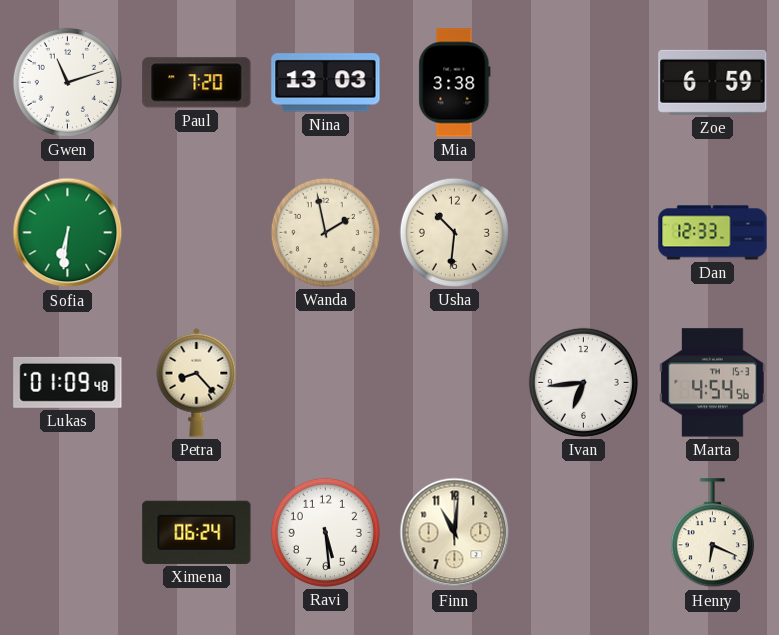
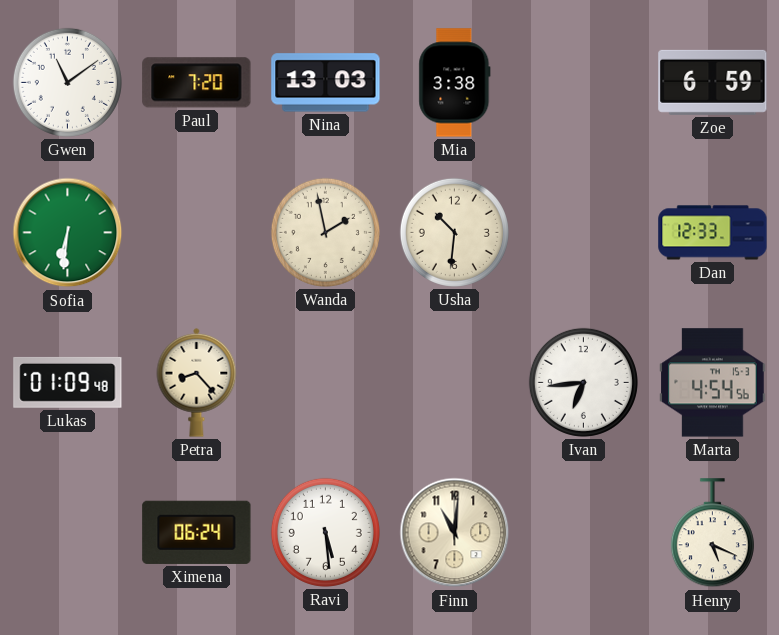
Gwen: 11:12 -> 11:09 (67, 82)
Henry: 6:19 -> 5:19 (712, 533)
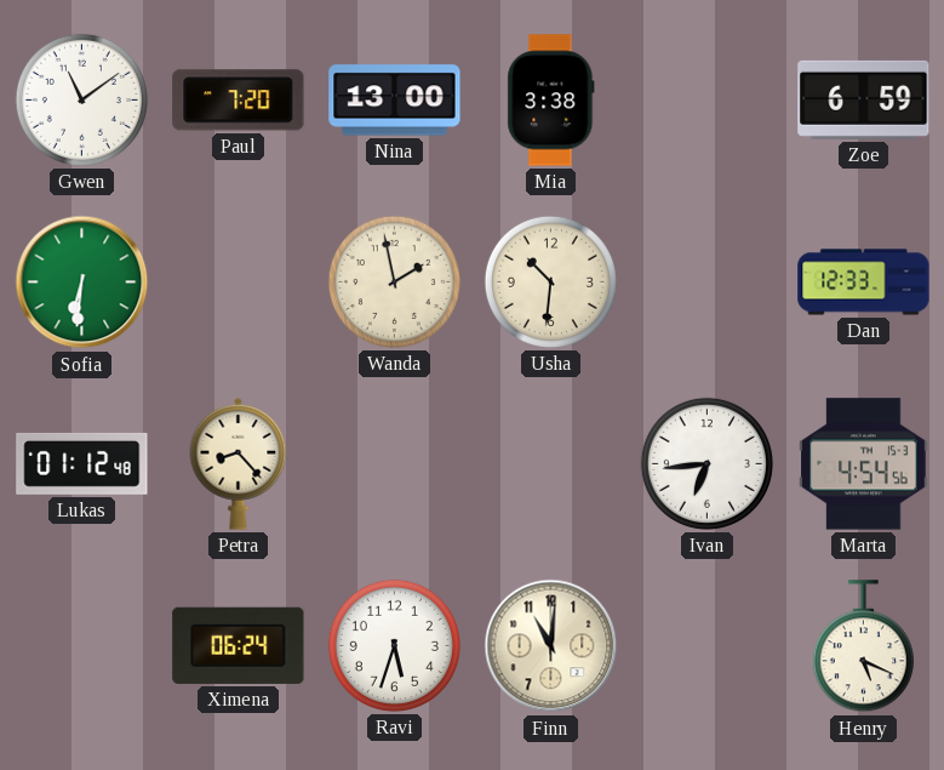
Nina: 13:03 -> 13:00 (395, 101)
Lukas: 01:09 -> 01:12 (82, 463)
Ravi: 5:29 -> 5:33 (394, 645)
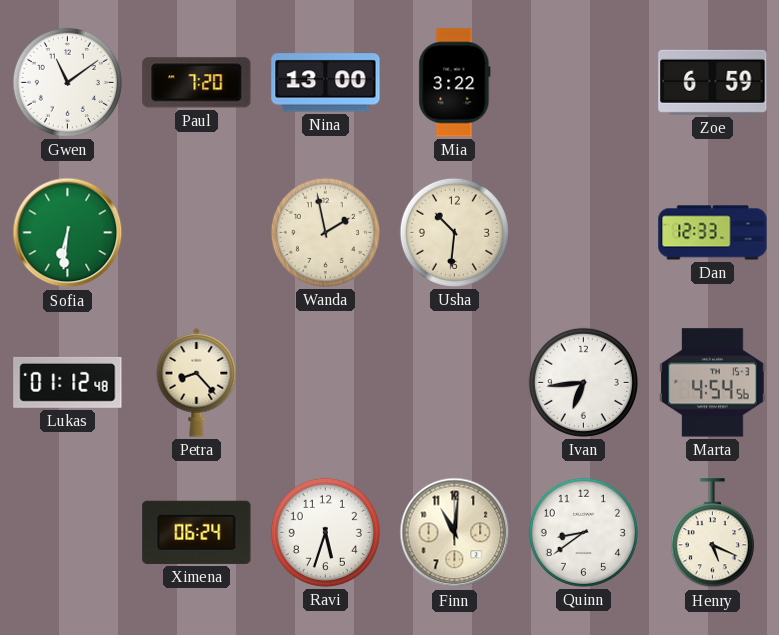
Mia: 3:38 -> 3:22 (455, 83)
Quinn: none -> 8:39 (583, 532)
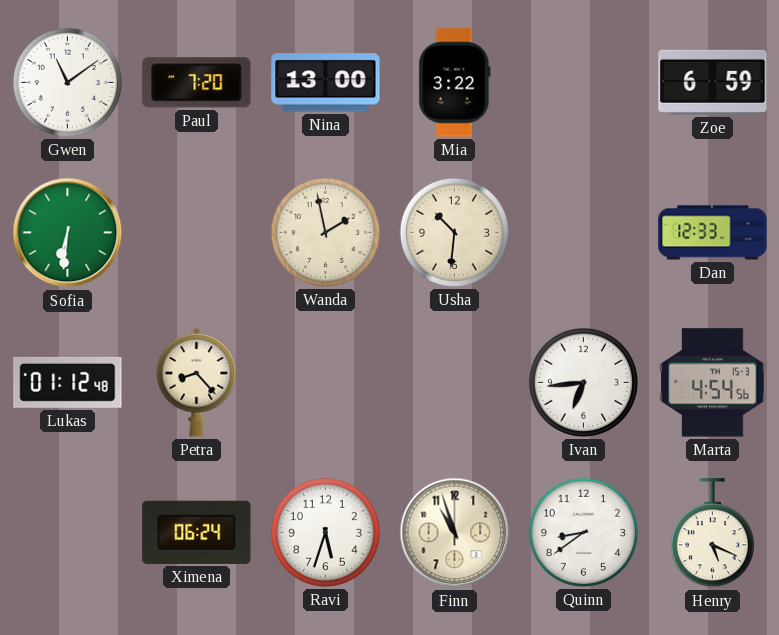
Finn: 11:01 -> 10:57 (455, 533)
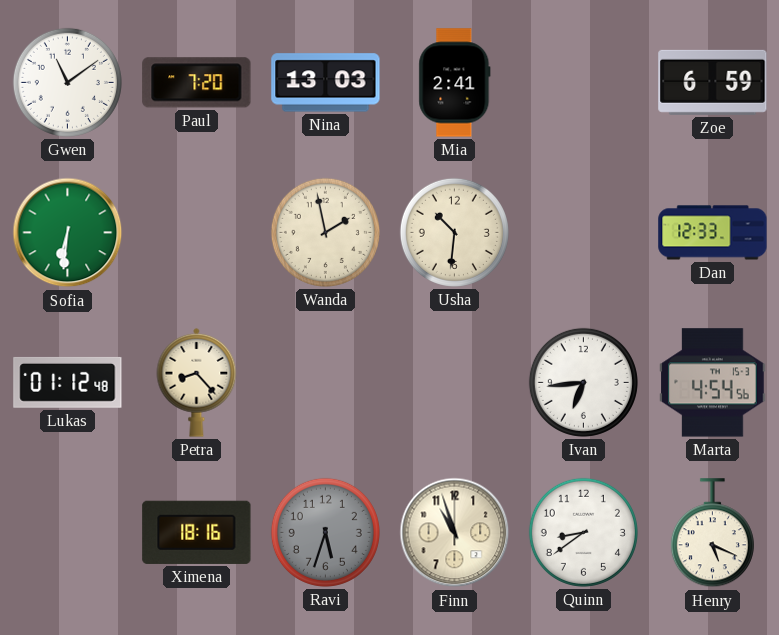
Nina: 13:00 -> 13:03 (326, 83)
Mia: 3:22 -> 2:41 (455, 83)
Ximena: 06:24 -> 18:16 (197, 532)
Ravi dial: white -> grey (325, 532)
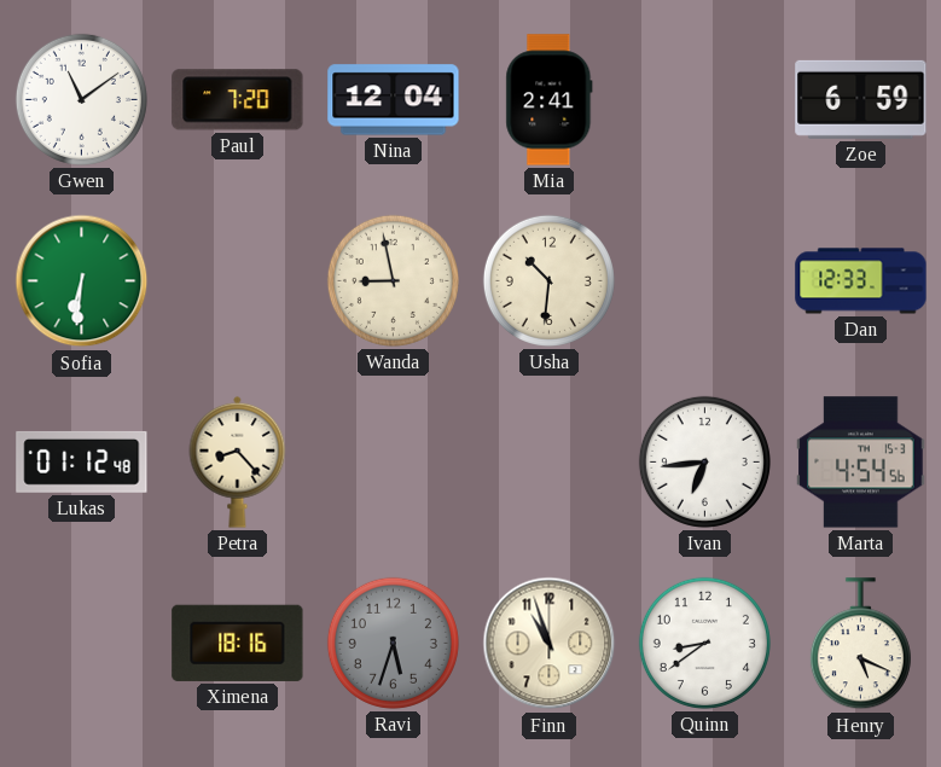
Nina: 13:03 -> 12:04 (394, 100)
Wanda: 1:58 -> 8:58 (393, 280)
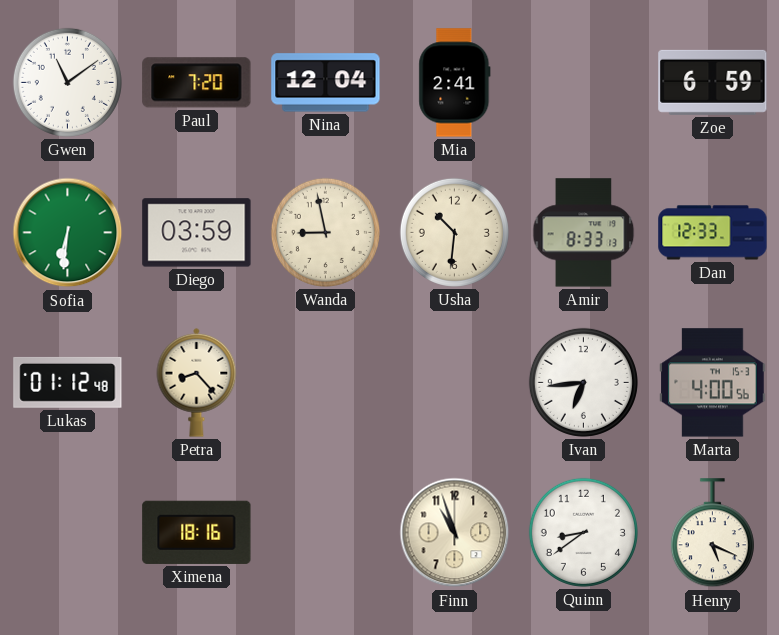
Diego: none -> 03:59 (197, 233)
Amir: none -> 8:33 (584, 233)
Marta: 4:54 -> 4:00 (713, 383)
Ravi: 5:33 -> none (393, 643)
